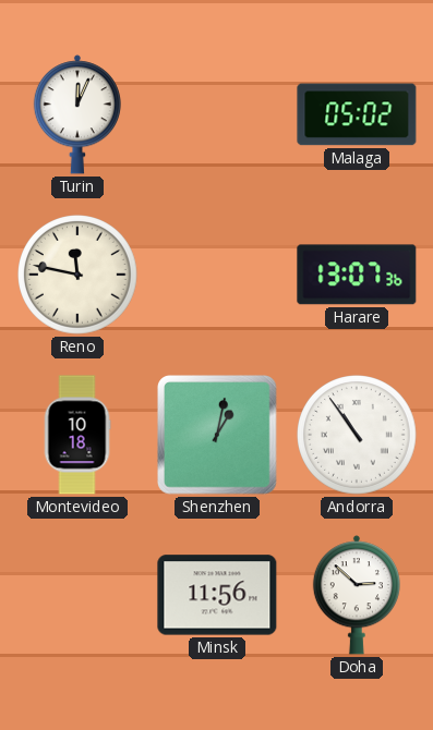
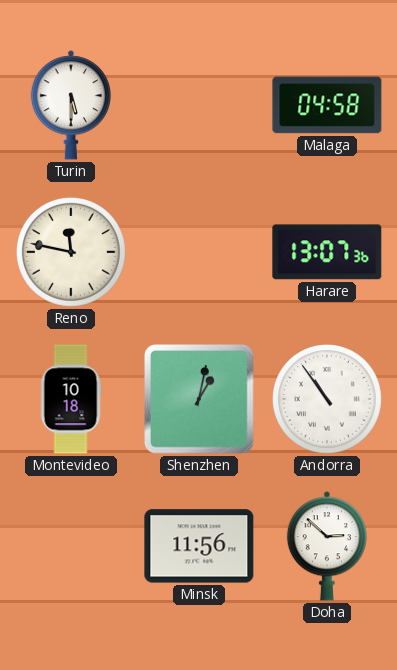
Turin: 12:04 -> 5:30 (70, 105)
Malaga: 05:02 -> 04:58 (327, 105)
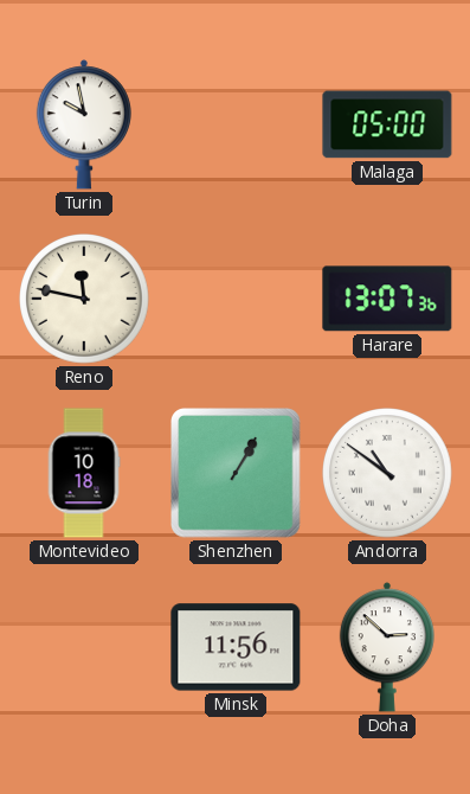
Turin: 5:30 -> 9:58 (83, 124)
Malaga: 04:58 -> 05:00 (387, 124)
Shenzhen: 1:02 -> 1:05 (237, 474)
Andorra: 10:54 -> 10:51 (388, 474)
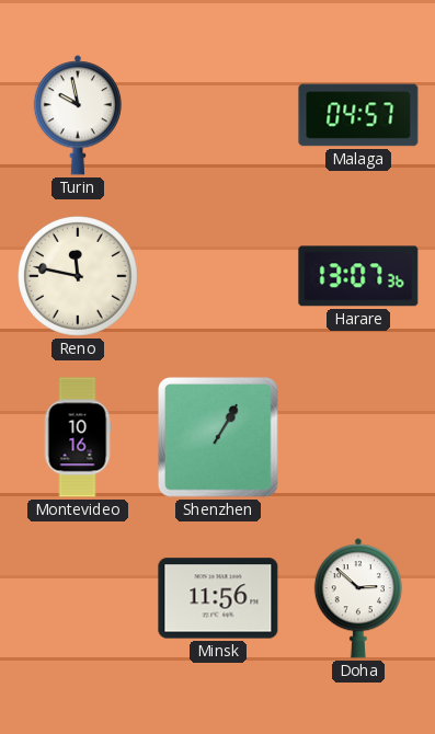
Malaga: 05:00 -> 04:57 (358, 115)
Montevideo: 10:18 -> 10:16 (78, 437)
Andorra: 10:51 -> none (388, 474)
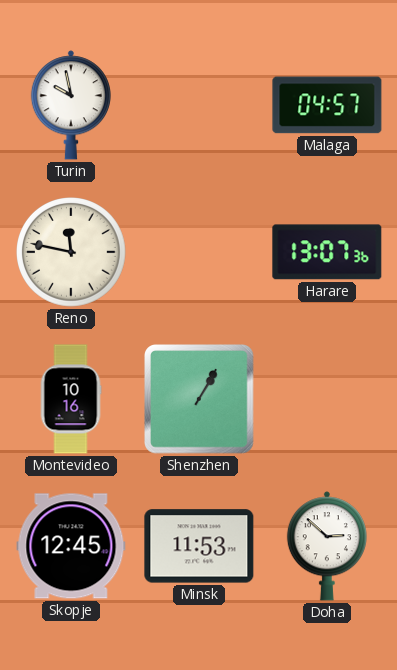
Skopje: none -> 12:45 (71, 546)
Minsk: 11:56 -> 11:53 (199, 546)
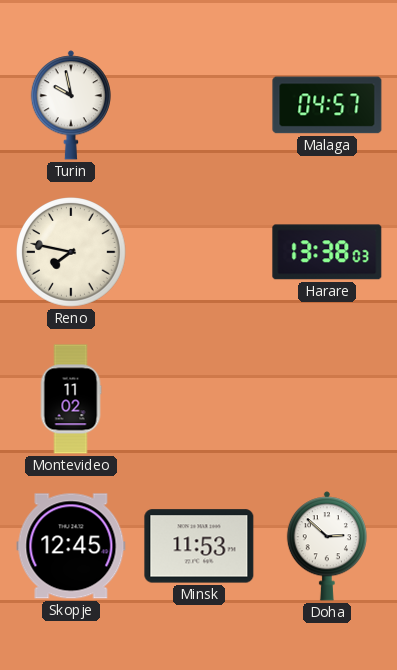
Reno: 11:47 -> 7:47 (72, 253)
Harare: 13:07 -> 13:38 (327, 252)
Montevideo: 10:16 -> 11:02 (71, 399)
Shenzhen: 1:05 -> none (200, 400)
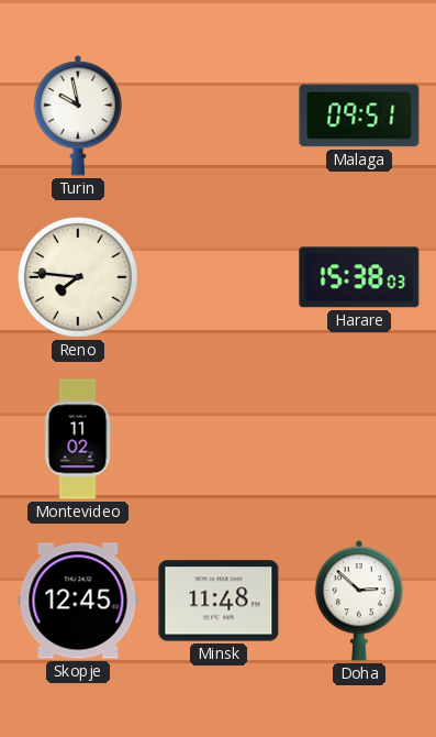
Malaga: 04:57 -> 09:51 (359, 116)
Reno: 7:47 -> 7:46 (79, 278)
Harare: 13:38 -> 15:38 (359, 277)
Minsk: 11:53 -> 11:48 (219, 601)
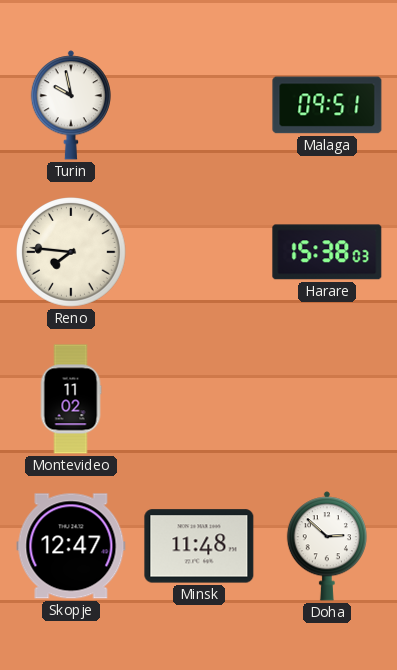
Skopje: 12:45 -> 12:47 (71, 546)
